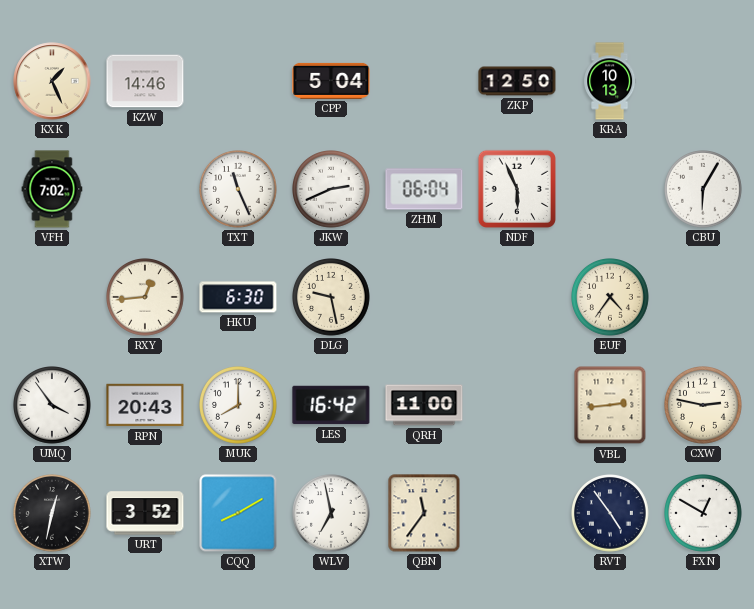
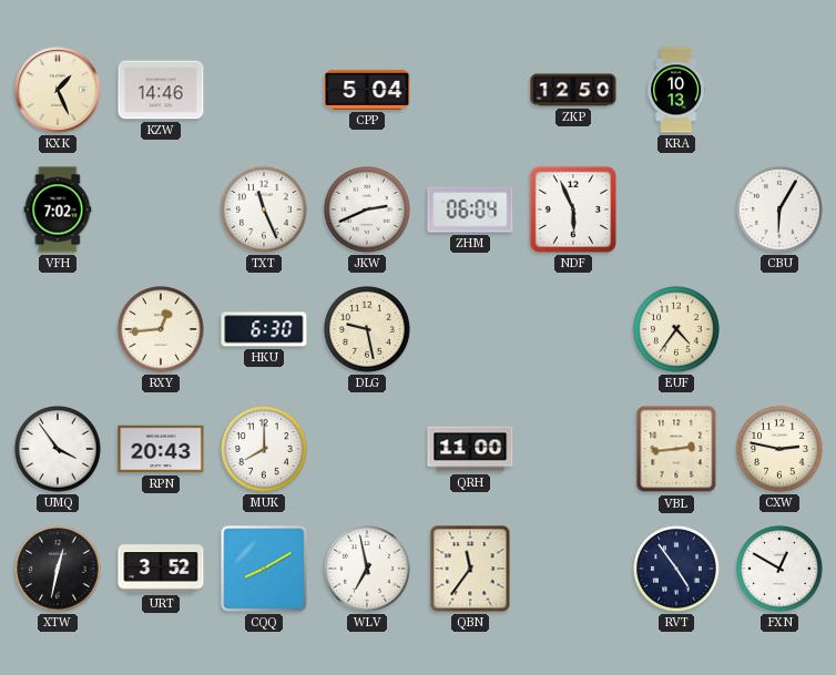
LES: 16:42 -> none (331, 405)
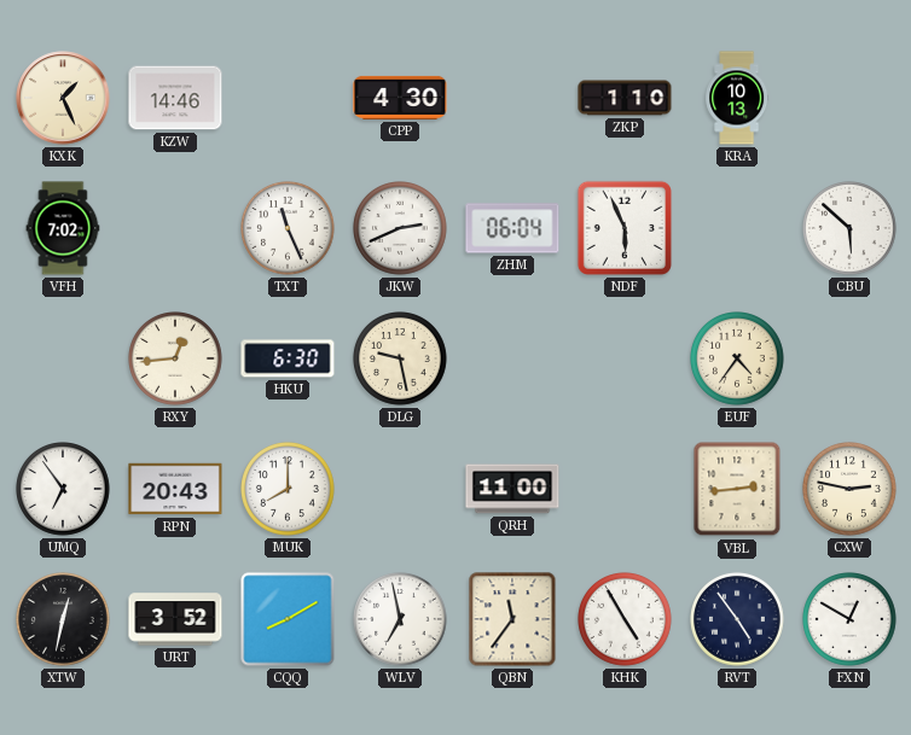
CPP: 5:04 -> 4:30 (400, 98)
ZKP: 12:50 -> 1:10 (625, 98)
CBU: 6:05 -> 5:52 (851, 229)
UMQ: 3:54 -> 6:54 (64, 490)
KHK: none -> 4:55 (626, 620)
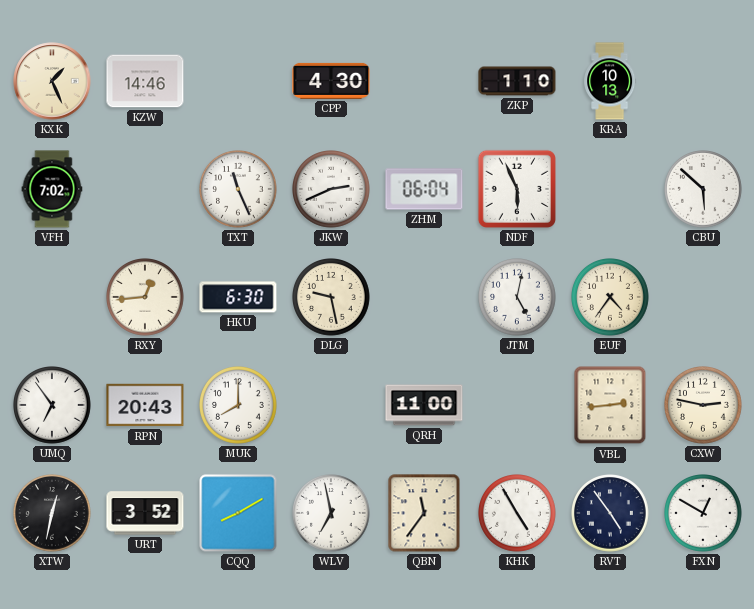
JTM: none -> 5:02 (518, 298)
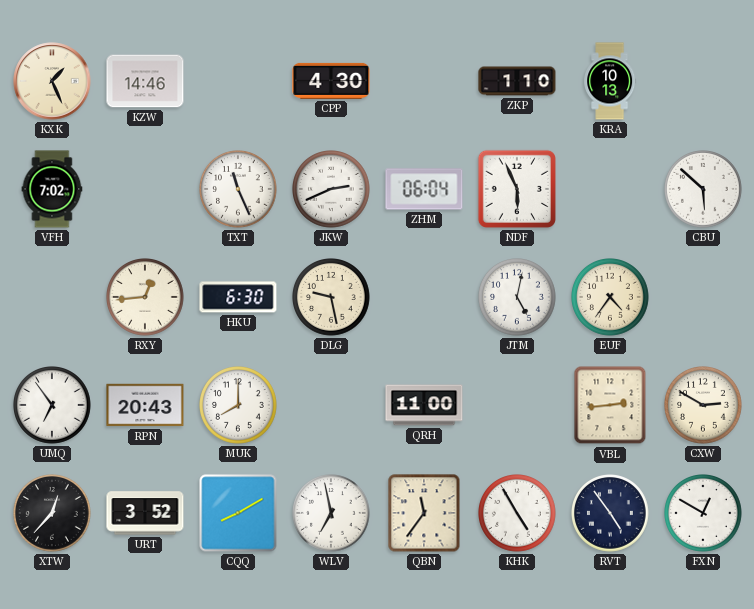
CXW: 2:47 -> 2:50 (704, 406)
XTW: 12:32 -> 12:37 (53, 514)
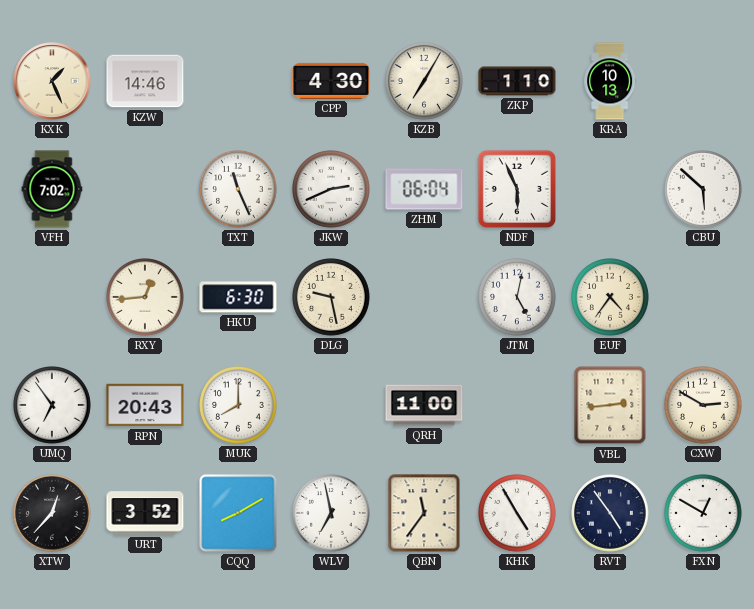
KZB: none -> 7:05 (425, 82)
